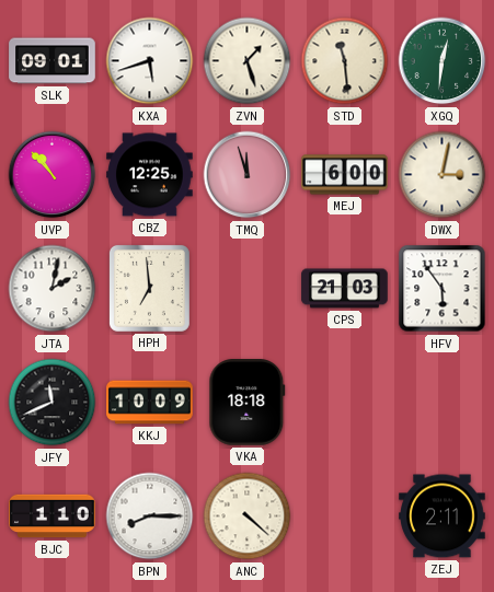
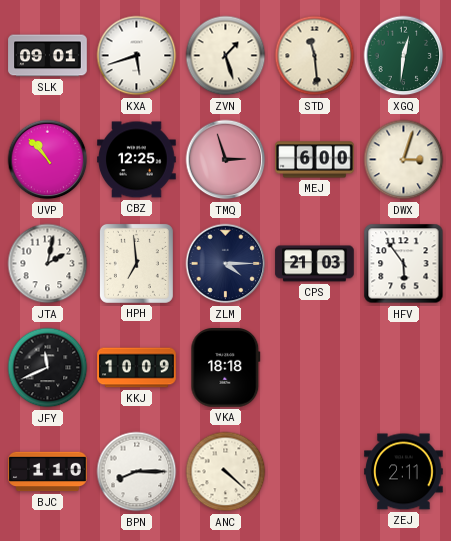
TMQ: 11:57 -> 2:57 (226, 160)
DWX: 3:02 -> 3:03 (404, 160)
ZLM: none -> 4:15 (226, 264)
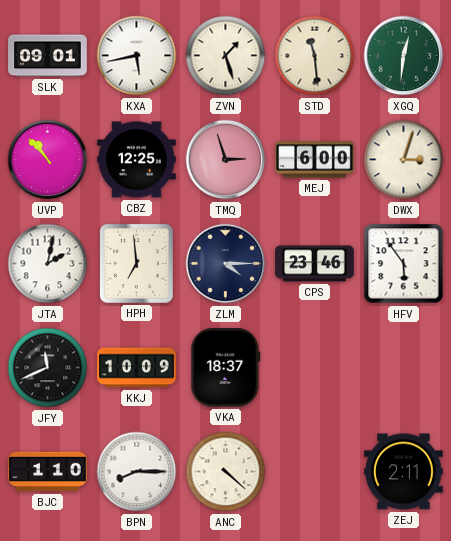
KXA: 5:42 -> 5:43 (137, 56)
CPS: 21:03 -> 23:46 (315, 264)
VKA: 18:18 -> 18:37 (226, 368)
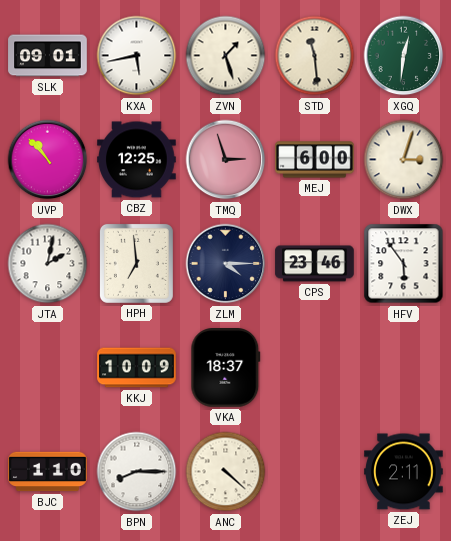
JFY: 11:41 -> none (48, 368)
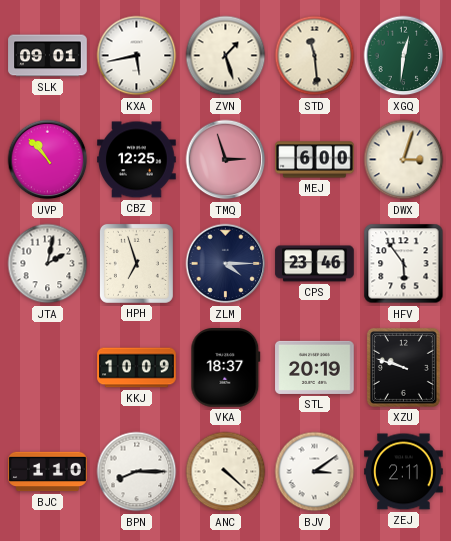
HPH: 6:59 -> 6:57 (136, 263)
STL: none -> 20:19 (315, 367)
XZU: none -> 9:48 (403, 367)
BJV: none -> 3:09 (315, 472)
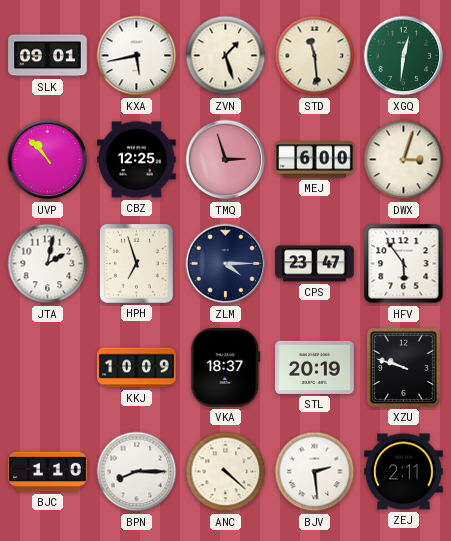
CPS: 23:46 -> 23:47 (315, 264)
BJV: 3:09 -> 2:29 (315, 472)
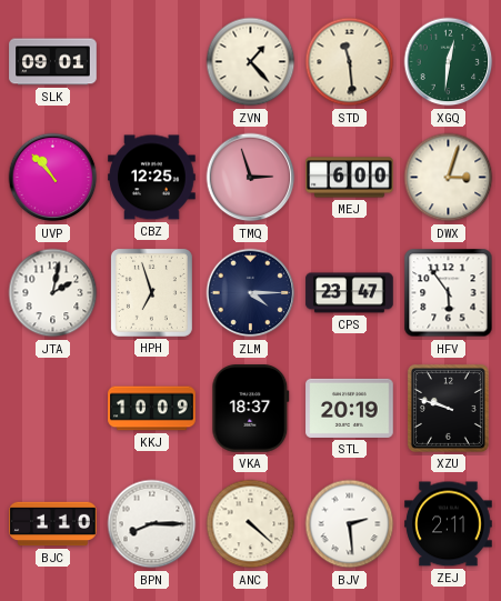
KXA: 5:43 -> none (137, 56)
ZVN: 1:27 -> 1:23 (251, 62)
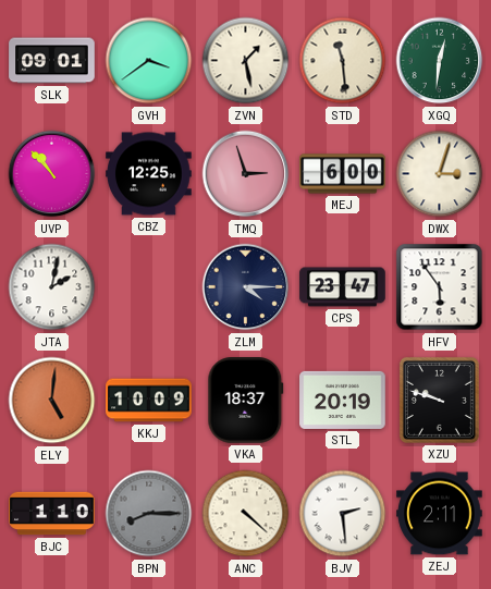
GVH: none -> 3:39 (149, 61)
ZVN: 1:23 -> 1:28 (246, 61)
HPH: 6:57 -> none (151, 292)
ELY: none -> 5:01 (52, 401)
BPN dial: white -> grey (149, 514)
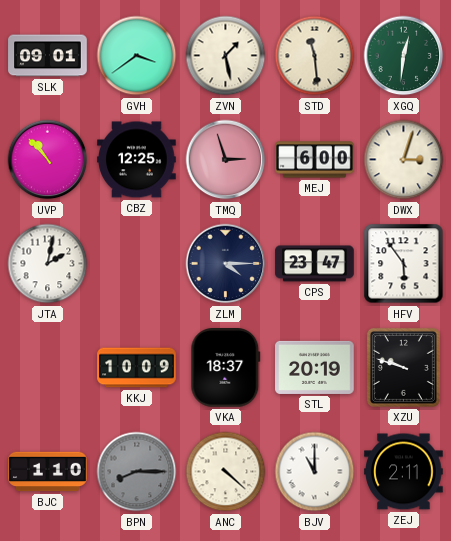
ELY: 5:01 -> none (52, 401)
BJV: 2:29 -> 11:00 (315, 472)
